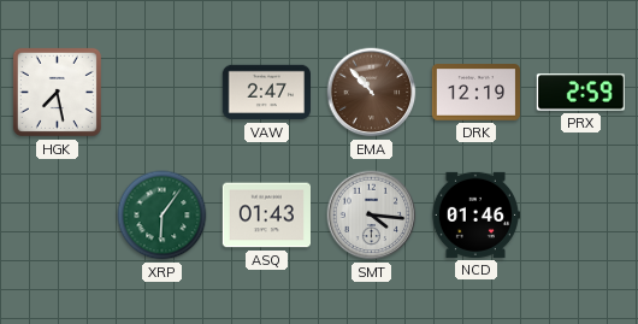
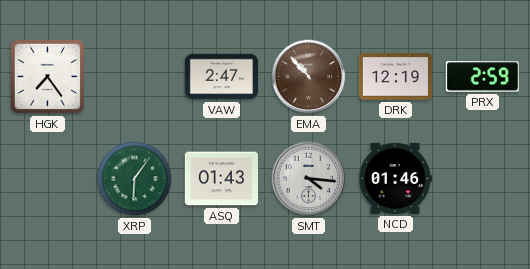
HGK: 7:28 -> 7:24 (47, 76)
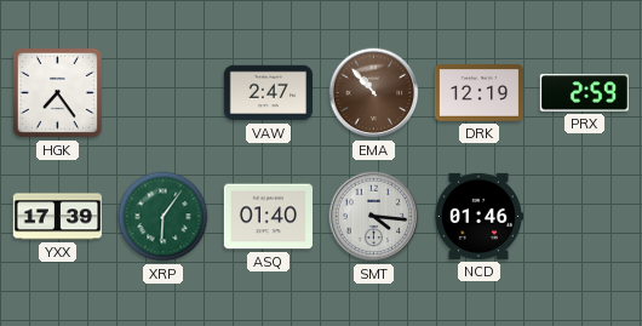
YXX: none -> 17:39 (57, 217)
ASQ: 01:43 -> 01:40 (268, 217)
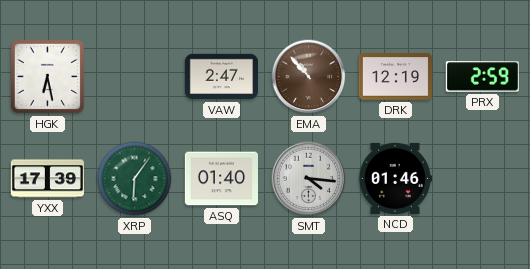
HGK: 7:24 -> 6:28 (47, 76)
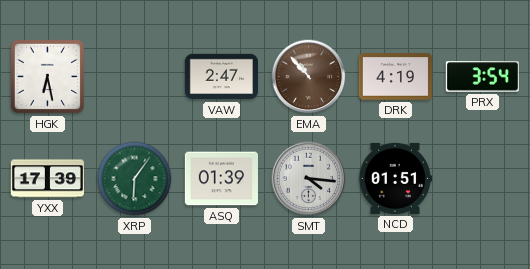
DRK: 12:19 -> 4:19 (395, 77)
PRX: 2:59 -> 3:54 (482, 77)
ASQ: 01:40 -> 01:39 (221, 179)
NCD: 01:46 -> 01:51 (394, 178)
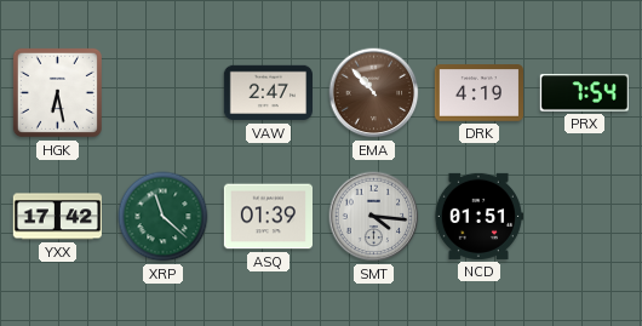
PRX: 3:54 -> 7:54 (584, 93)
YXX: 17:39 -> 17:42 (57, 217)
XRP: 6:06 -> 11:22 (164, 217)
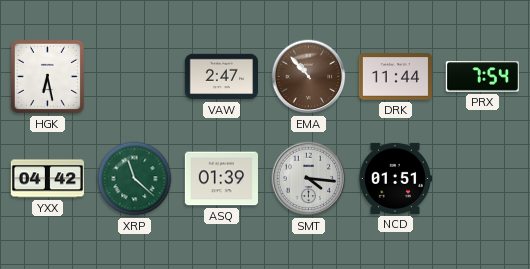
DRK: 4:19 -> 11:44 (395, 77)
YXX: 17:42 -> 04:42 (47, 179)
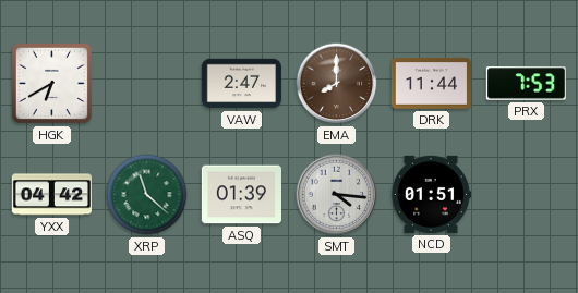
HGK: 6:28 -> 6:40 (51, 83)
EMA: 10:53 -> 8:00 (337, 84)
PRX: 7:54 -> 7:53 (526, 84)
